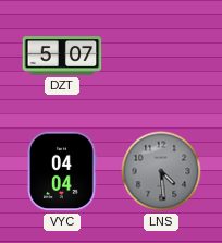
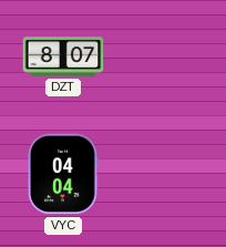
DZT: 5:07 -> 8:07 (63, 56)
LNS: 4:29 -> none (161, 171)
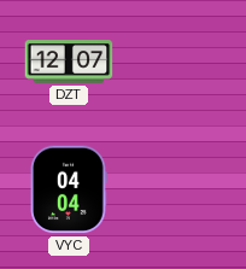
DZT: 8:07 -> 12:07 (69, 62)
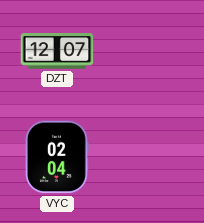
VYC: 04:04 -> 02:04 (57, 157)
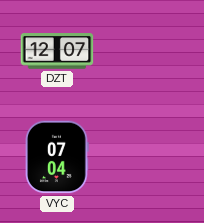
VYC: 02:04 -> 07:04 (57, 157)
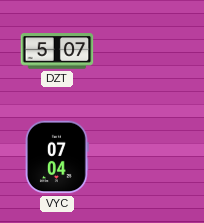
DZT: 12:07 -> 5:07 (57, 51)
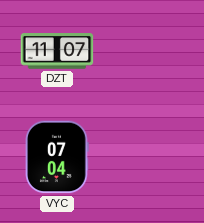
DZT: 5:07 -> 11:07 (57, 51)
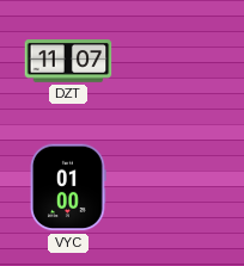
VYC: 07:04 -> 01:00 (68, 187)
